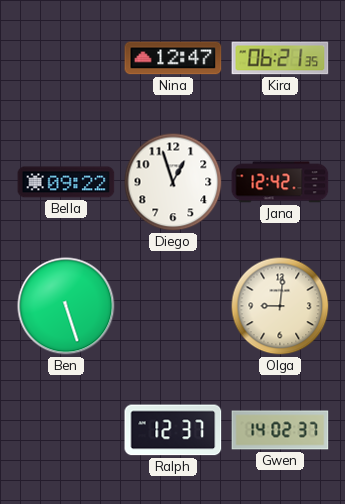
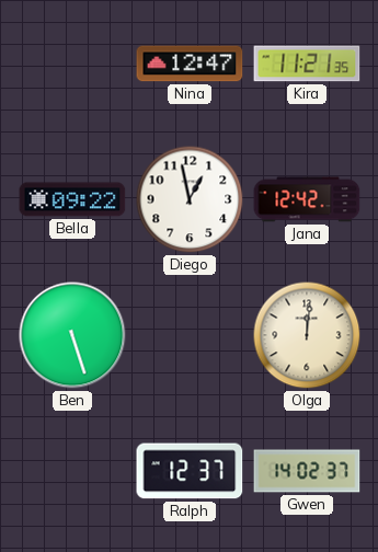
Kira: 06:21 -> 11:21 (307, 64)
Diego: 12:57 -> 12:58 (190, 199)
Olga: 9:01 -> 12:01 (307, 335)
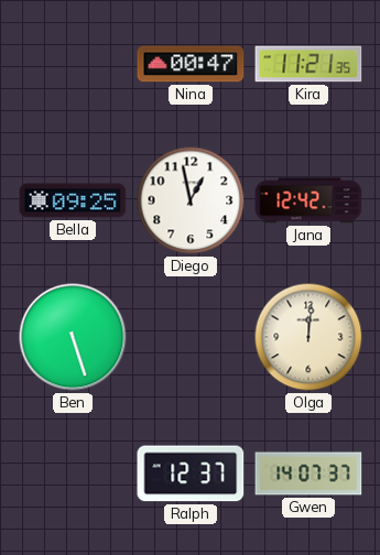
Nina: 12:47 -> 00:47 (191, 64)
Bella: 09:22 -> 09:25 (73, 200)
Gwen: 14:02 -> 14:07 (308, 474)
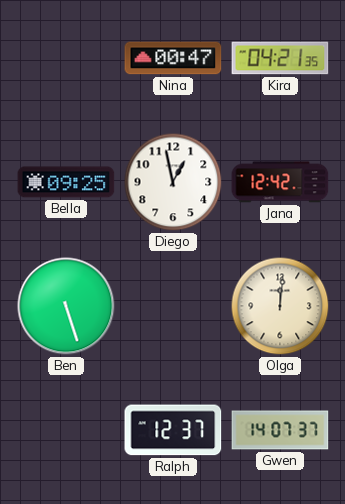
Kira: 11:21 -> 04:21 (280, 58)
